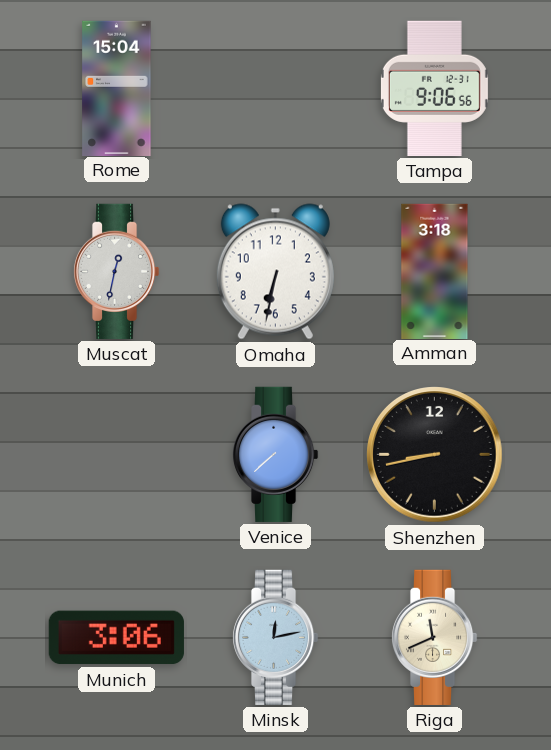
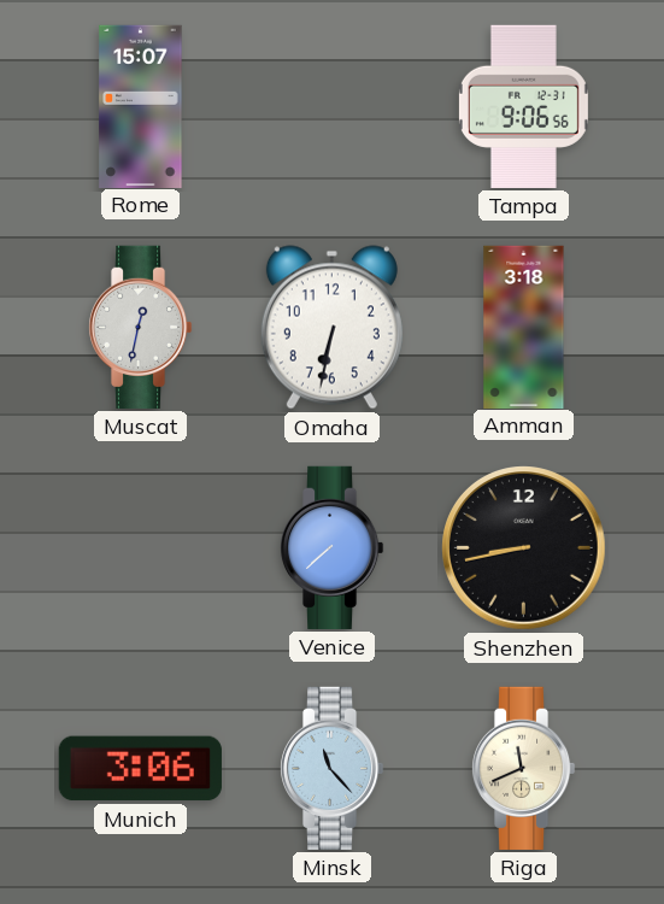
Rome: 15:04 -> 15:07 (141, 106)
Minsk: 12:13 -> 11:23 (331, 768)
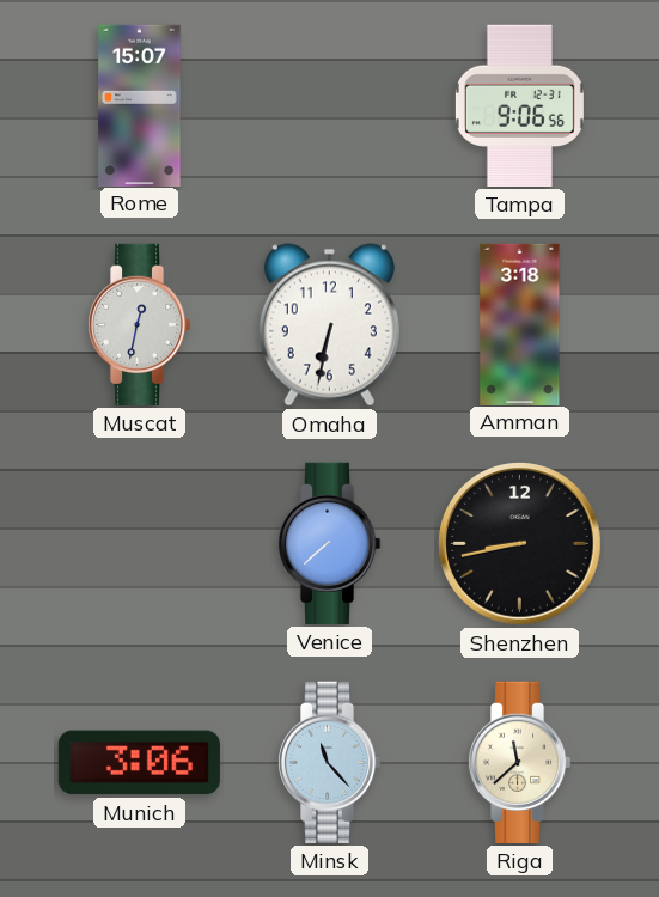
Riga: 11:41 -> 11:38 (519, 762)
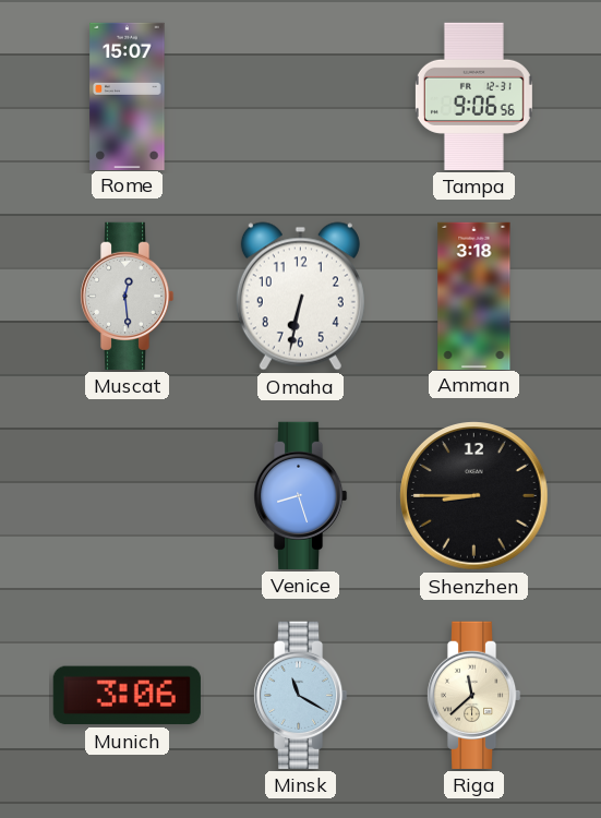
Muscat: 12:32 -> 12:29 (127, 296)
Venice: 7:38 -> 8:27 (300, 495)
Shenzhen: 8:43 -> 8:45 (474, 496)
Minsk: 11:23 -> 11:20 (300, 695)
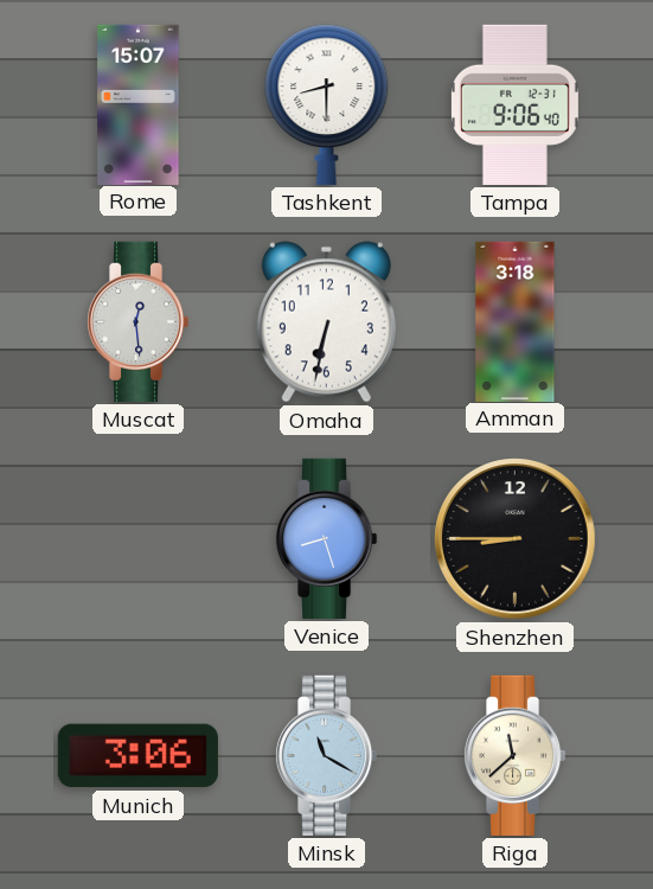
Tashkent: none -> 8:30 (327, 104)
Tampa: 9:06:56 -> 9:06:40 (514, 104)
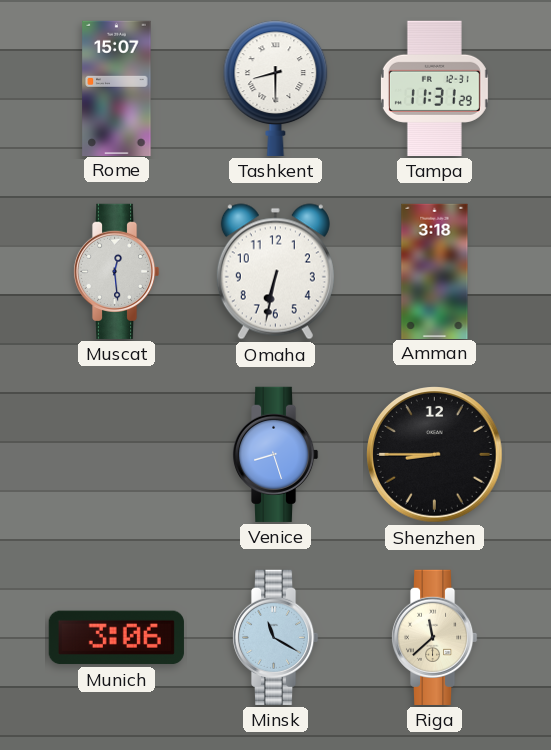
Tampa: 9:06 -> 11:31 (434, 88)
